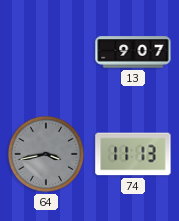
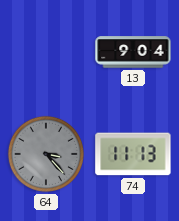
13: 9:07 -> 9:04 (133, 52)
64: 3:43 -> 3:23 (46, 154)
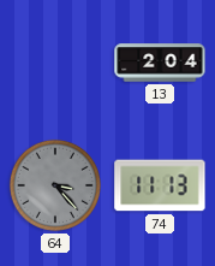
13: 9:04 -> 2:04 (160, 63)
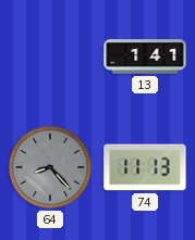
13: 2:04 -> 1:41 (145, 56)
64: 3:23 -> 8:23 (50, 167)
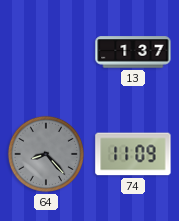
13: 1:41 -> 1:37 (133, 52)
74: 11:13 -> 11:09 (133, 154)
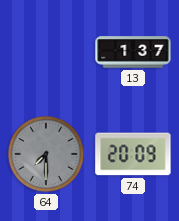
64: 8:23 -> 7:30 (46, 154)
74: 11:09 -> 20:09 (133, 154)
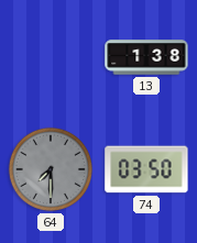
13: 1:37 -> 1:38 (146, 57)
74: 20:09 -> 03:50 (146, 169)
